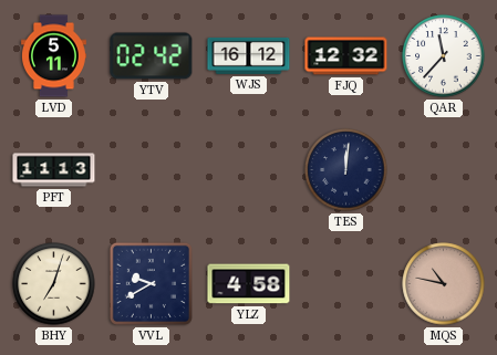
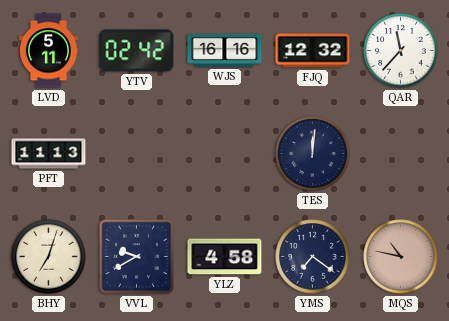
WJS: 16:12 -> 16:16 (225, 50)
YMS: none -> 7:21 (313, 257)
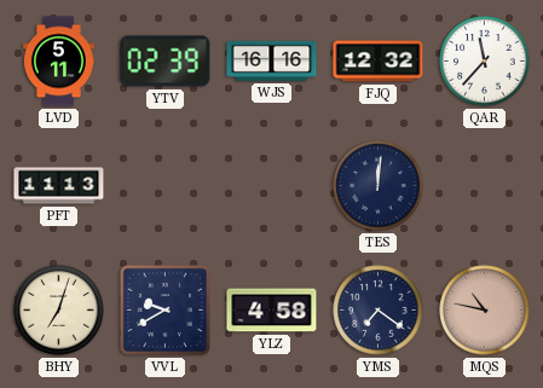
YTV: 02:42 -> 02:39 (166, 62)
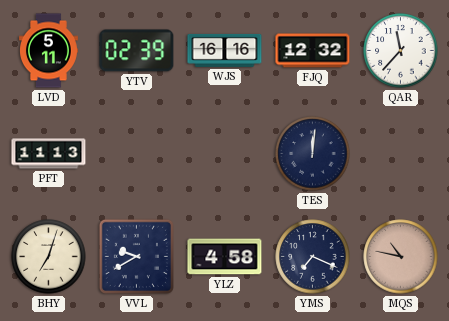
YMS: 7:21 -> 7:19 (313, 257)
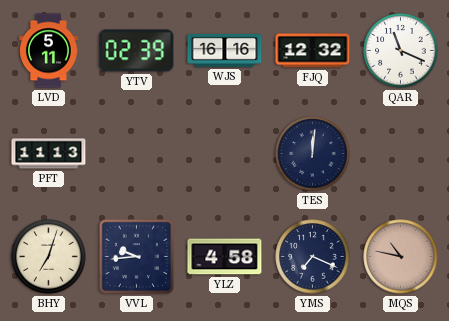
QAR: 11:37 -> 11:19 (401, 51)
VVL: 9:40 -> 9:44 (136, 256)
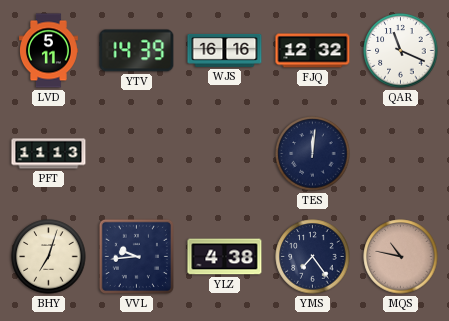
YTV: 02:39 -> 14:39 (137, 51)
YLZ: 4:58 -> 4:38 (225, 257)
YMS: 7:19 -> 7:24 (313, 257)
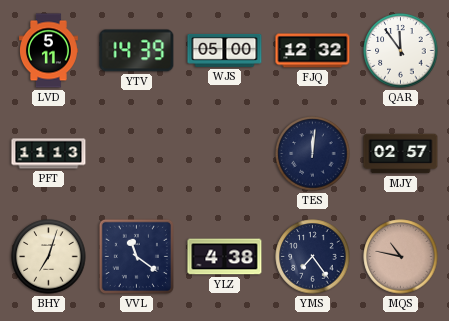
WJS: 16:16 -> 05:00 (225, 50)
QAR: 11:19 -> 11:54 (401, 51)
MJY: none -> 02:57 (401, 154)
VVL: 9:44 -> 11:21 (136, 256)
